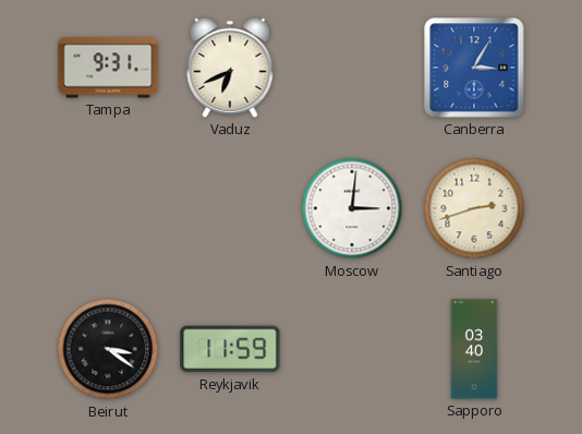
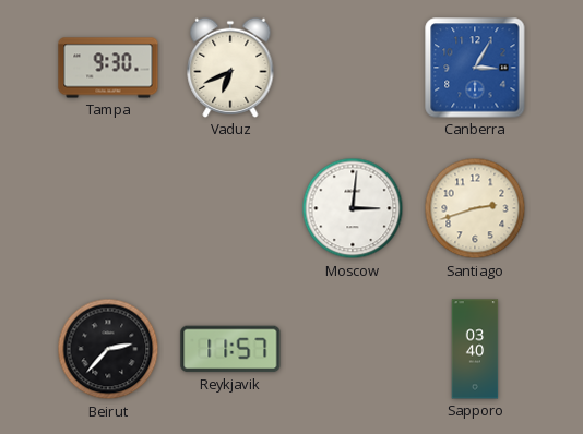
Tampa: 9:31 -> 9:30 (108, 68)
Beirut: 3:21 -> 2:37 (108, 349)
Reykjavik: 11:59 -> 11:57 (230, 349)
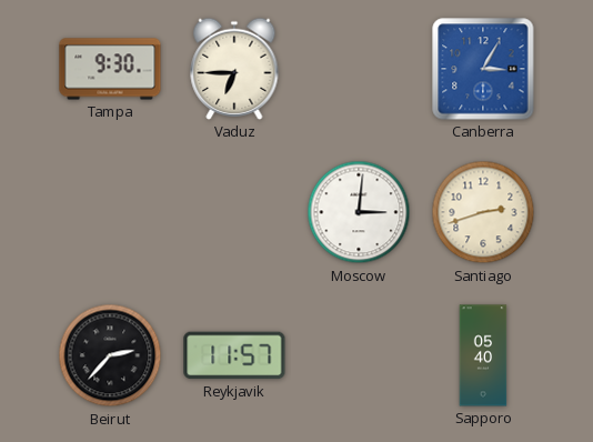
Vaduz: 6:41 -> 6:45 (234, 69)
Sapporo: 03:40 -> 05:40 (483, 355)
